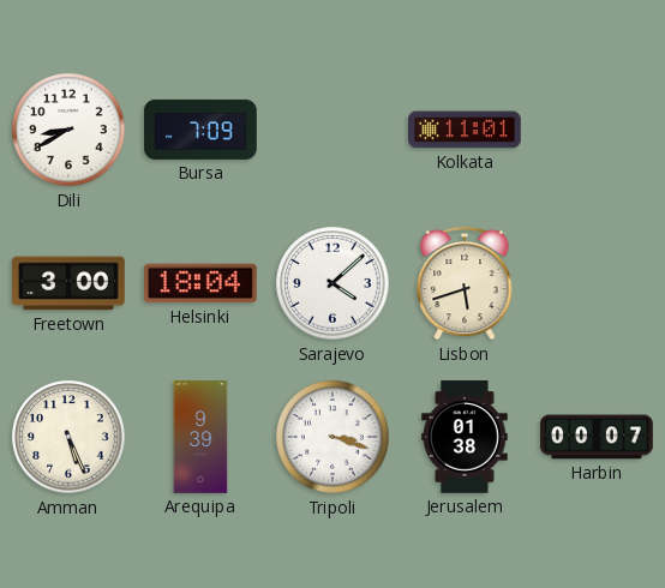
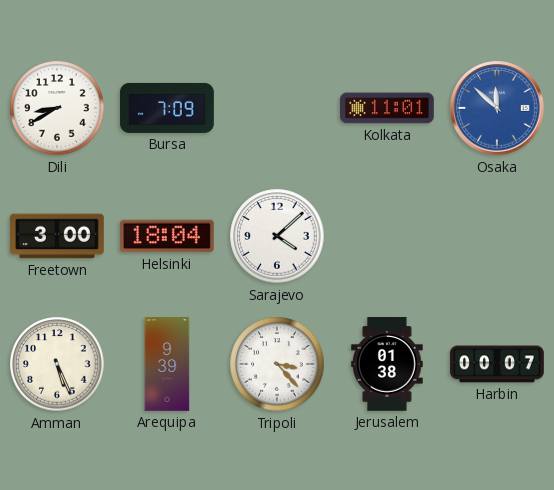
Osaka: none -> 11:52 (497, 108)
Lisbon: 5:42 -> none (465, 283)
Tripoli: 3:18 -> 3:23 (277, 364)
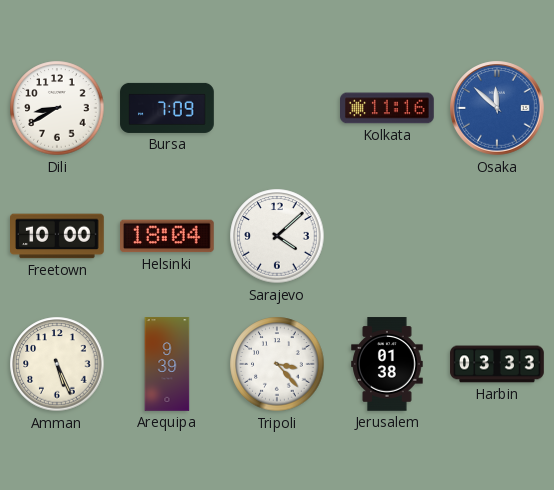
Kolkata: 11:01 -> 11:16 (388, 108)
Freetown: 3:00 -> 10:00 (58, 236)
Harbin: 00:07 -> 03:33 (497, 364)
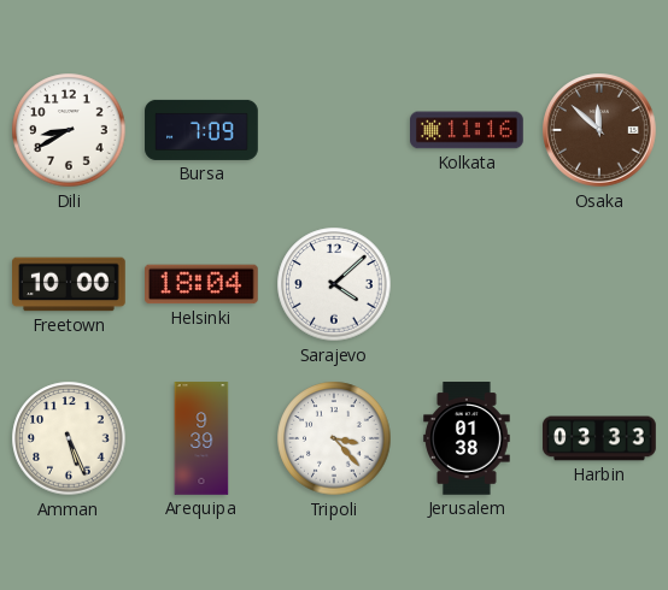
Osaka dial: blue -> brown (599, 130)
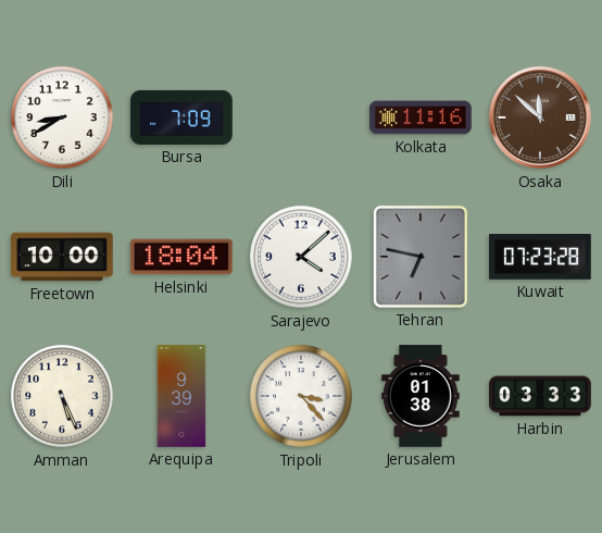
Tehran: none -> 6:47 (421, 257)
Kuwait: none -> 07:23 (540, 257)
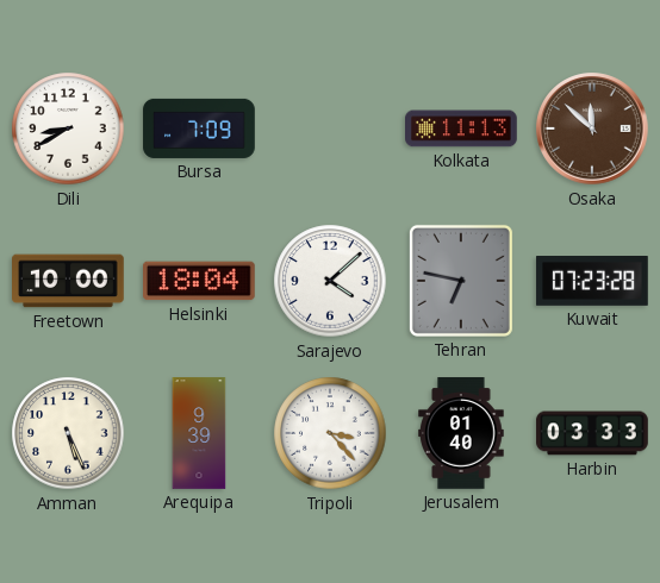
Kolkata: 11:16 -> 11:13 (462, 128)
Jerusalem: 01:38 -> 01:40 (461, 433)
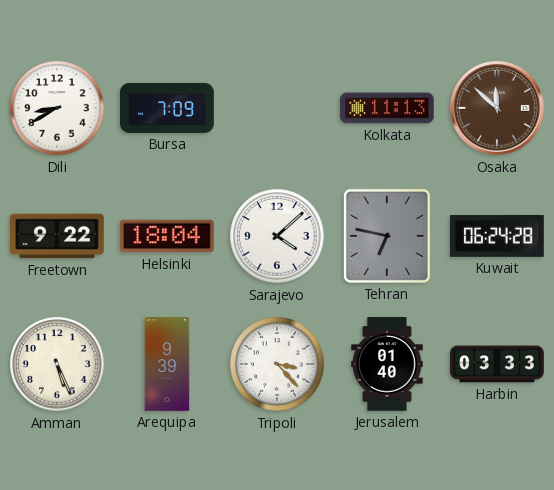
Freetown: 10:00 -> 9:22 (58, 236)
Kuwait: 07:23 -> 06:24 (497, 236)
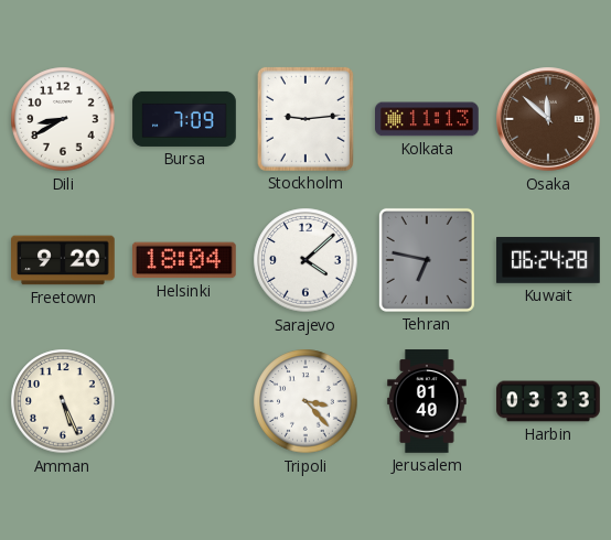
Stockholm: none -> 9:14 (305, 119)
Freetown: 9:22 -> 9:20 (64, 260)
Arequipa: 9:39 -> none (167, 364)
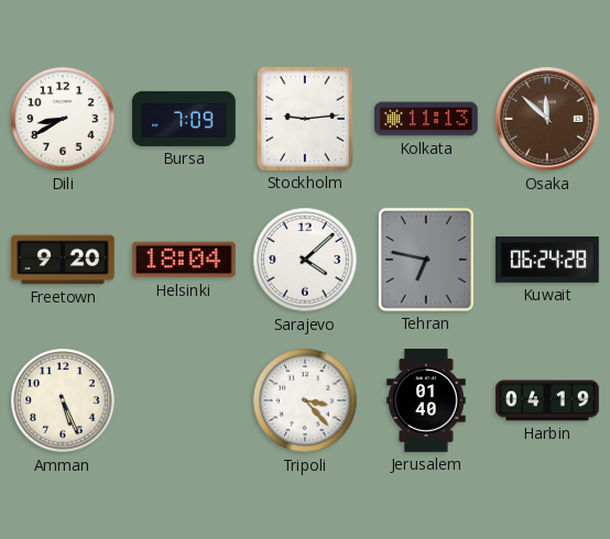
Harbin: 03:33 -> 04:19 (547, 400)
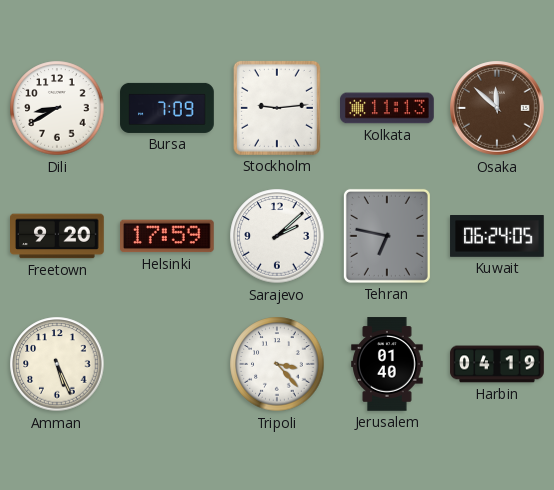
Helsinki: 18:04 -> 17:59 (168, 236)
Sarajevo: 4:08 -> 2:08 (277, 236)
Kuwait: 06:24:28 -> 06:24:05 (497, 236)
